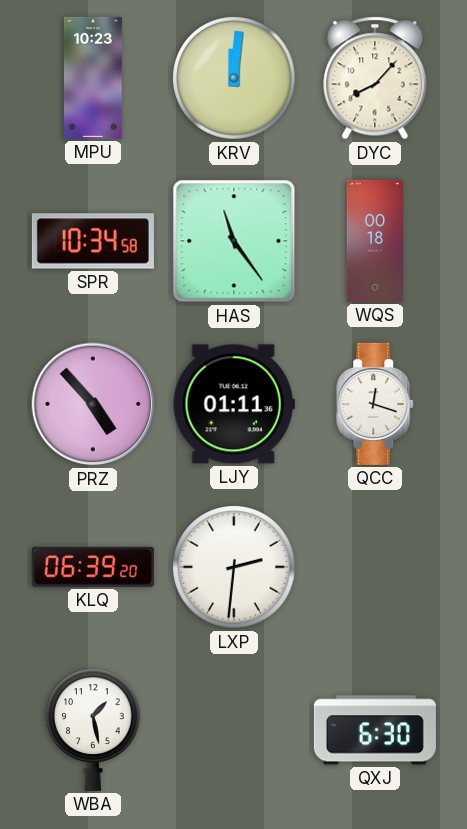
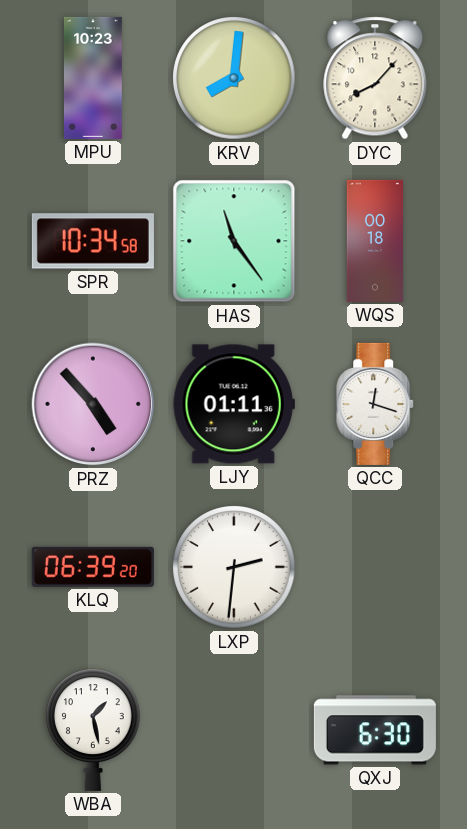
KRV: 12:01 -> 8:01 (234, 78)
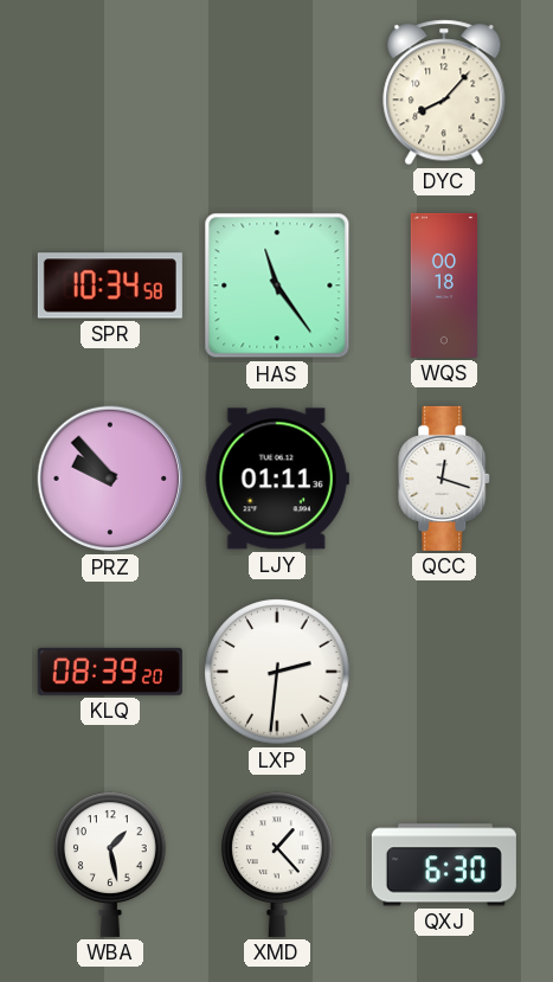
MPU: 10:23 -> none (93, 78)
KRV: 8:01 -> none (234, 78)
PRZ: 4:53 -> 9:53 (110, 479)
KLQ: 06:39 -> 08:39 (110, 672)
XMD: none -> 1:23 (278, 865)
